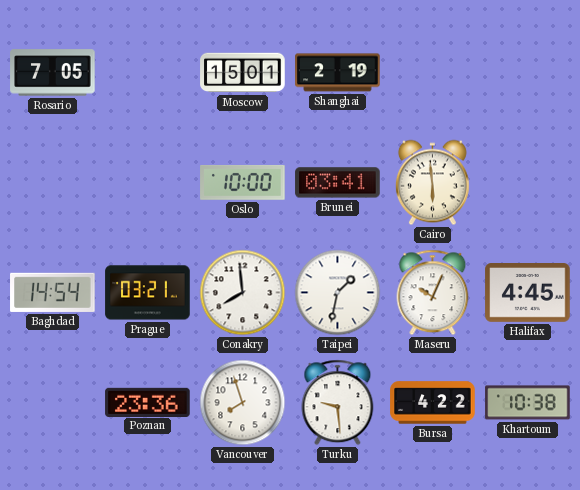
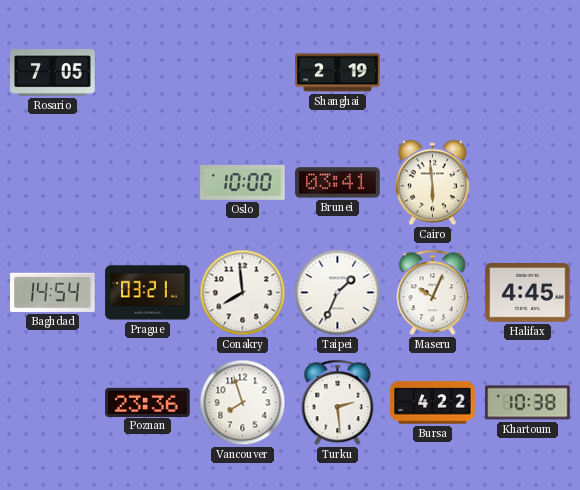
Moscow: 15:01 -> none (243, 73)
Taipei: 1:32 -> 1:34 (338, 293)
Turku: 9:29 -> 2:29 (338, 403)
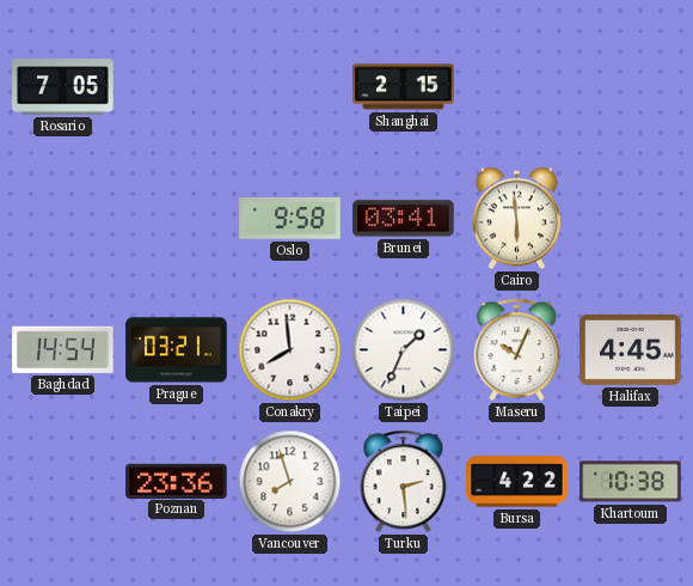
Shanghai: 2:19 -> 2:15 (404, 87)
Oslo: 10:00 -> 9:58 (290, 219)
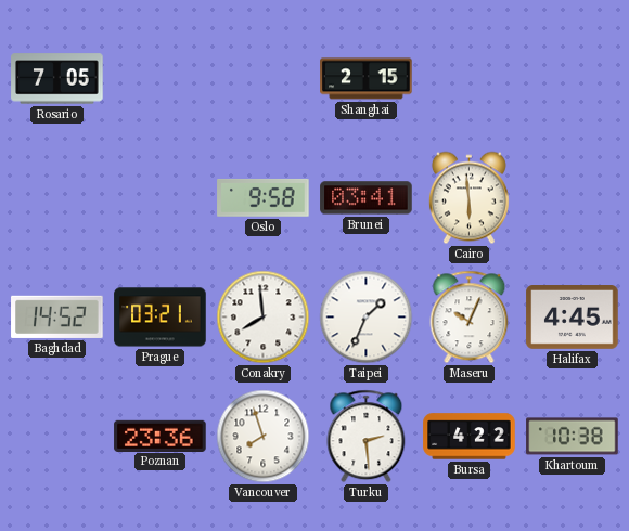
Baghdad: 14:54 -> 14:52 (57, 316)
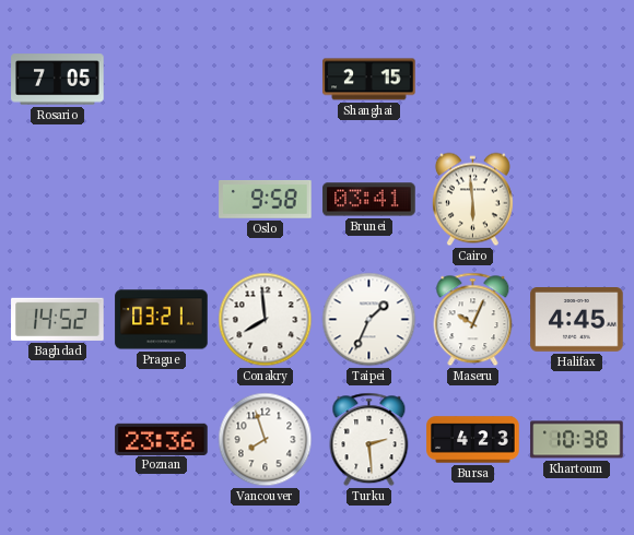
Bursa: 4:22 -> 4:23 (473, 440)
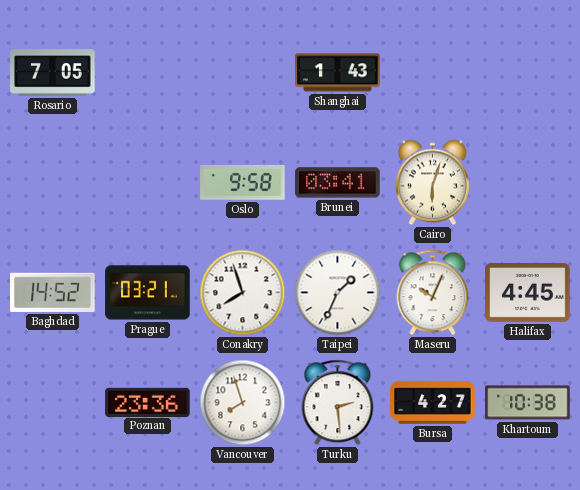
Shanghai: 2:15 -> 1:43 (338, 73)
Cairo: 5:59 -> 6:03 (432, 183)
Conakry: 7:59 -> 7:57 (243, 293)
Bursa: 4:23 -> 4:27 (433, 403)
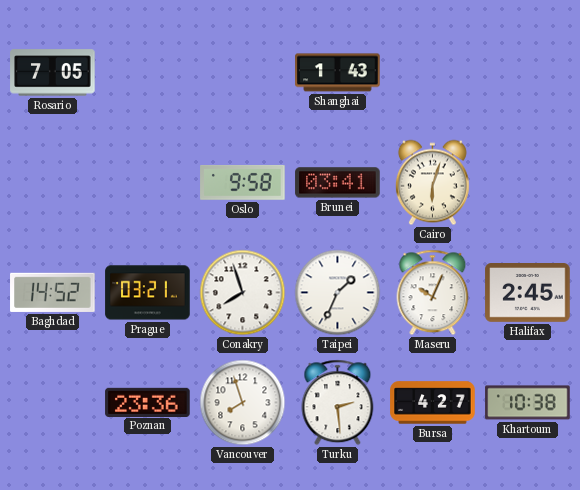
Halifax: 4:45 -> 2:45 (528, 293)
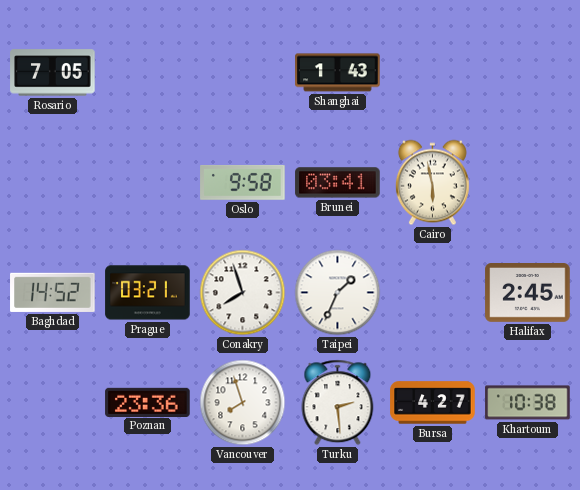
Cairo: 6:03 -> 5:58 (432, 183)
Maseru: 10:04 -> none (433, 293)
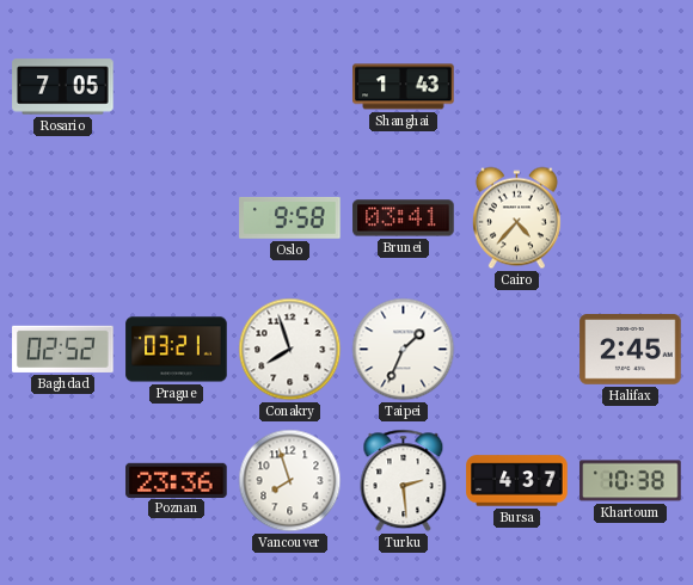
Cairo: 5:58 -> 4:37 (516, 218)
Baghdad: 14:52 -> 02:52 (63, 349)
Bursa: 4:27 -> 4:37 (517, 481)
